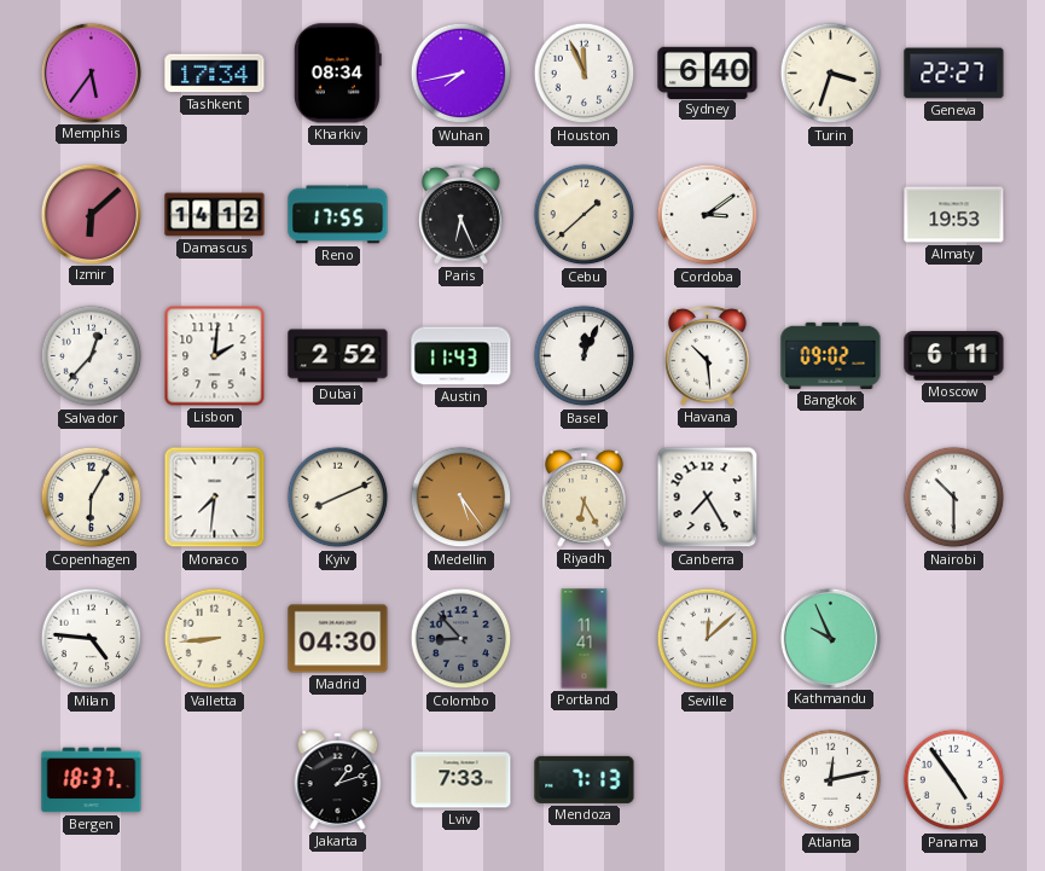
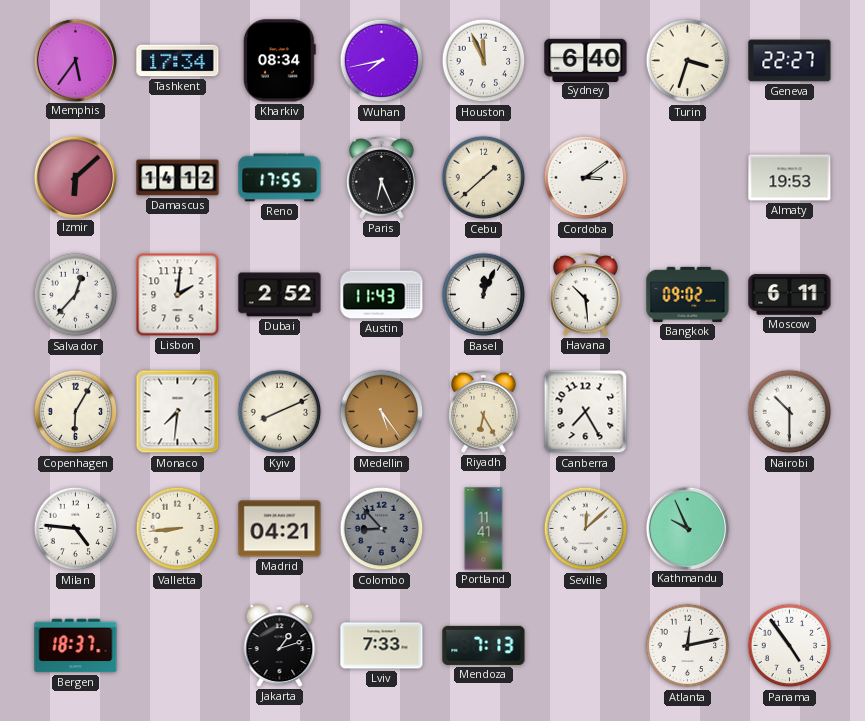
Madrid: 04:30 -> 04:21 (280, 529)
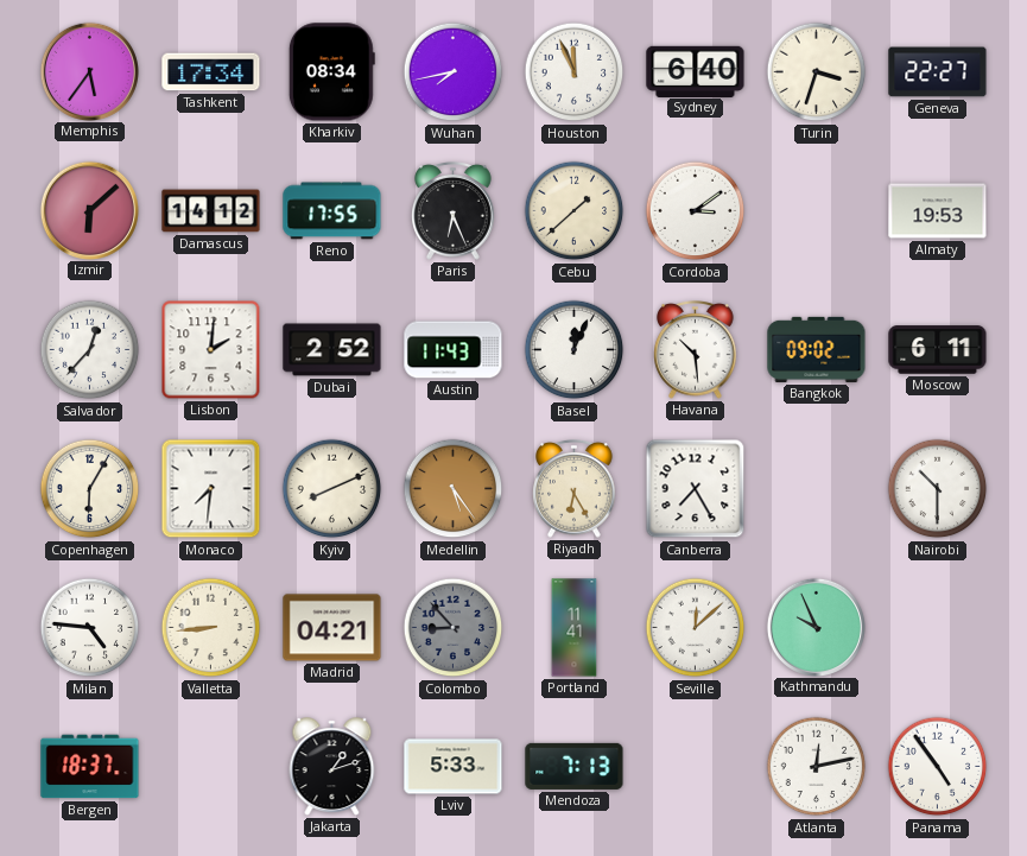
Lviv: 7:33 -> 5:33 (454, 767)
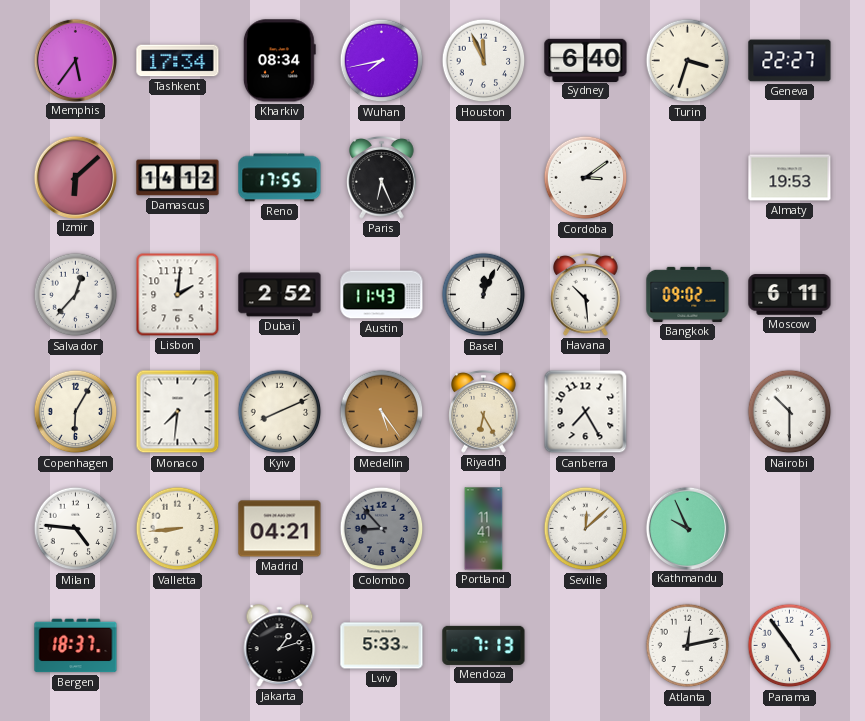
Cebu: 1:38 -> none (575, 211)
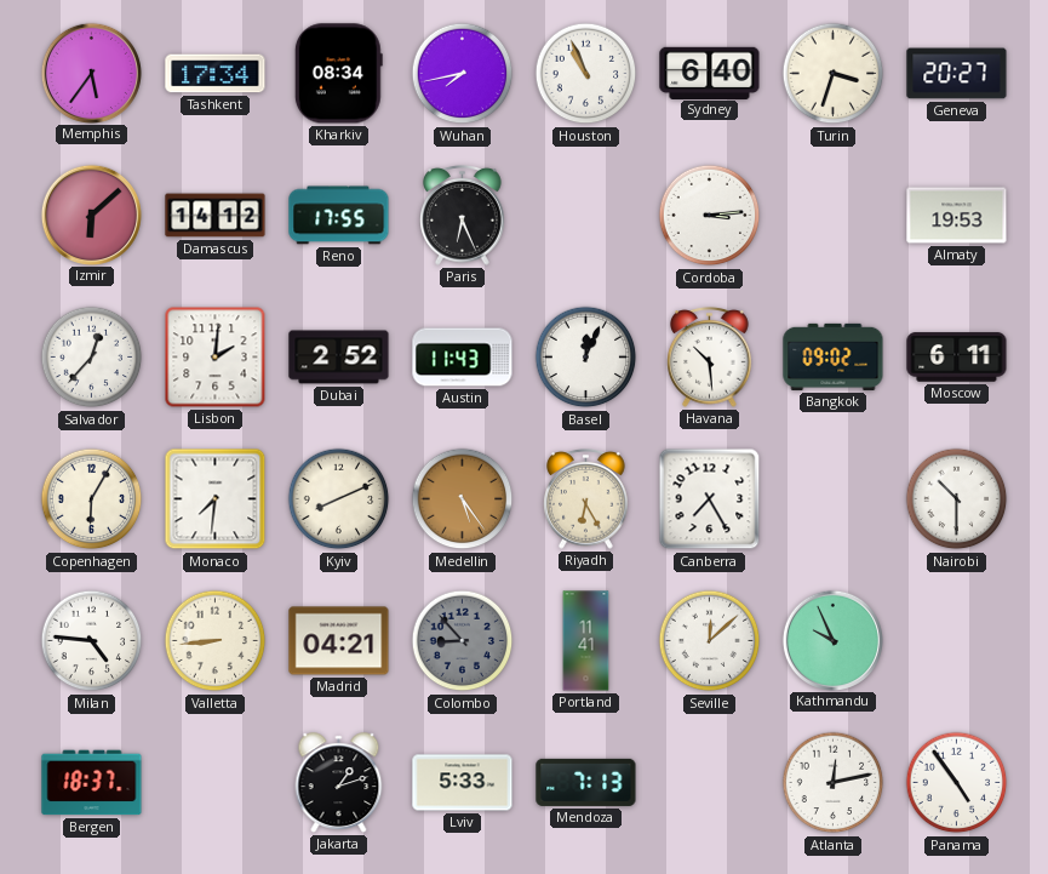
Houston: 11:56 -> 10:56 (586, 74)
Geneva: 22:27 -> 20:27 (957, 74)
Cordoba: 3:09 -> 3:14 (710, 216)
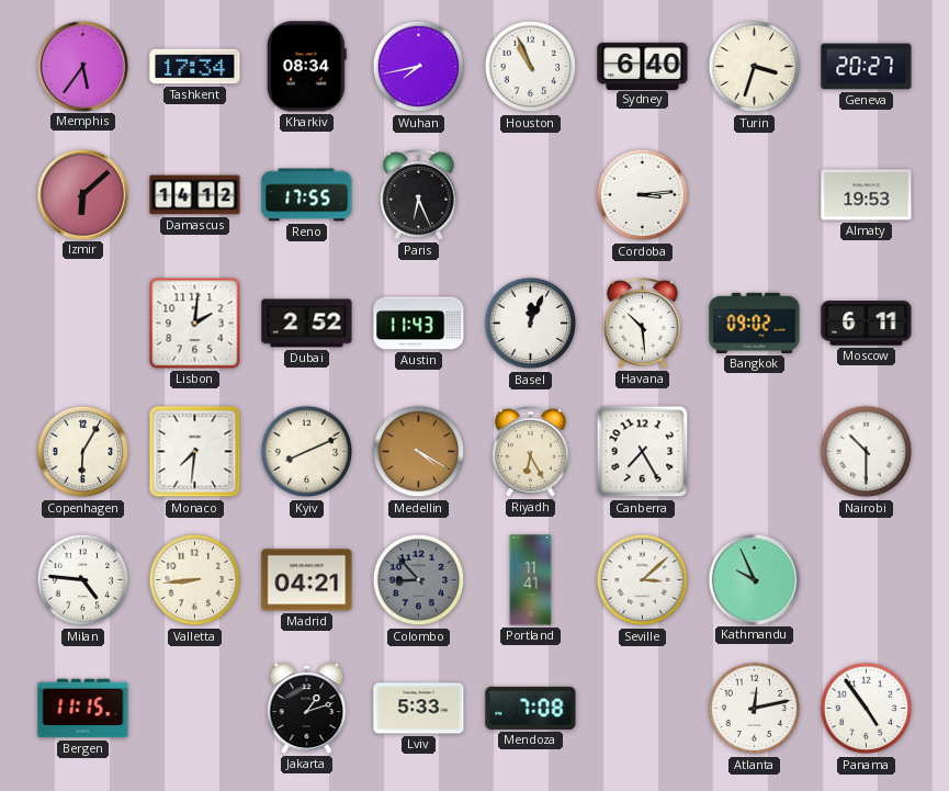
Salvador: 12:37 -> none (92, 358)
Medellin: 5:24 -> 4:20 (419, 452)
Seville: 12:08 -> 3:08 (643, 580)
Bergen: 18:37 -> 11:15 (83, 709)
Mendoza: 7:13 -> 7:08 (531, 708)
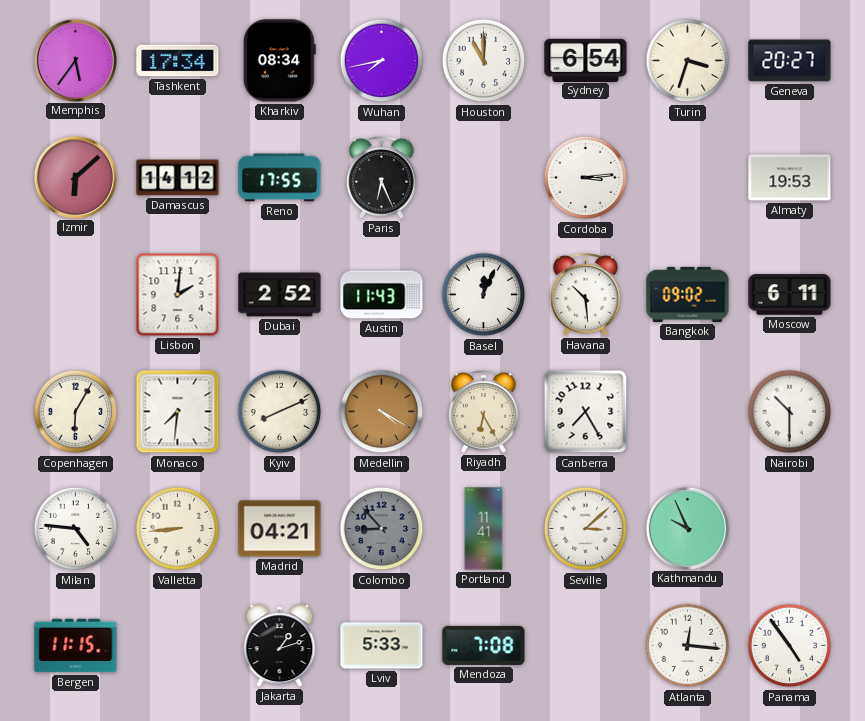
Houston: 10:56 -> 11:00 (484, 61)
Sydney: 6:40 -> 6:54 (586, 60)
Atlanta: 12:13 -> 12:16 (688, 646)
